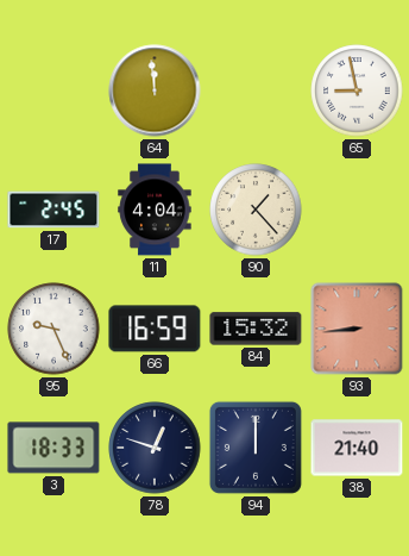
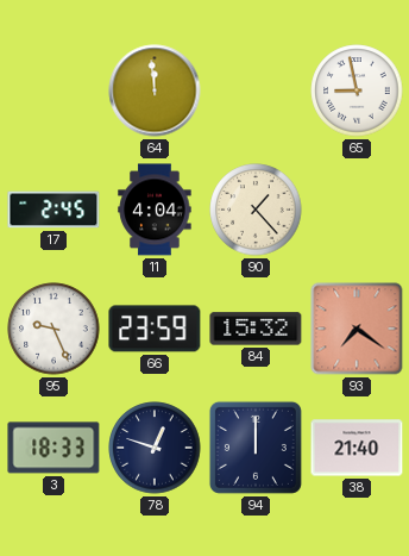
66: 16:59 -> 23:59 (155, 329)
93: 8:44 -> 7:21 (357, 329)
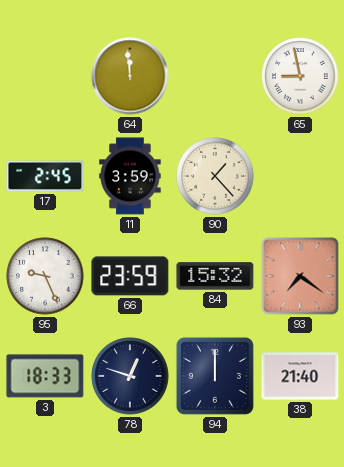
11: 4:04 -> 3:59 (130, 176)
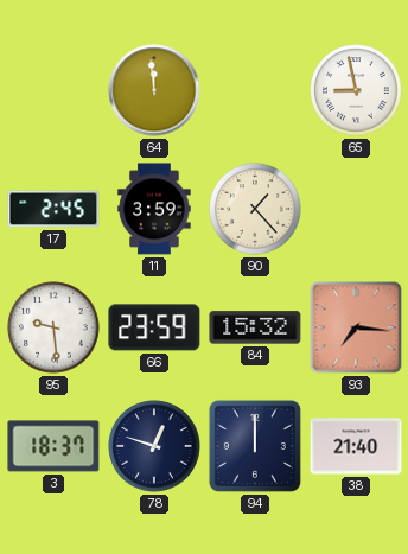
95: 9:26 -> 9:29 (53, 327)
93: 7:21 -> 7:16 (356, 327)
3: 18:33 -> 18:37 (53, 446)
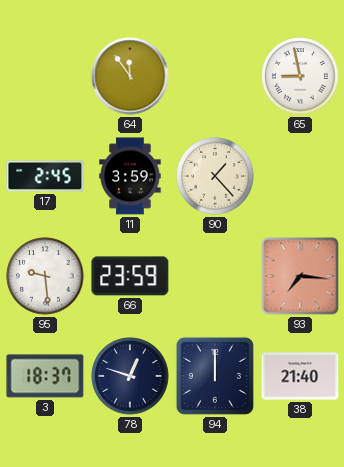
64: 11:59 -> 11:54 (130, 76)
84: 15:32 -> none (255, 327)
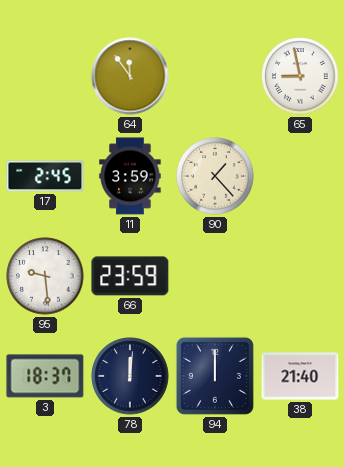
93: 7:16 -> none (300, 276)
78: 12:48 -> 12:01 (130, 376)
